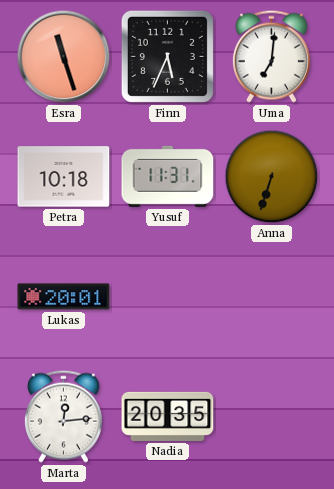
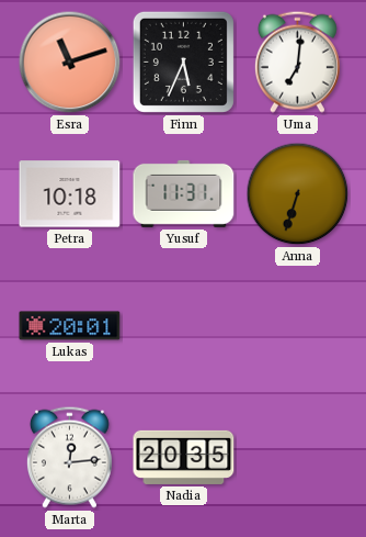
Esra: 11:27 -> 11:12 (70, 63)
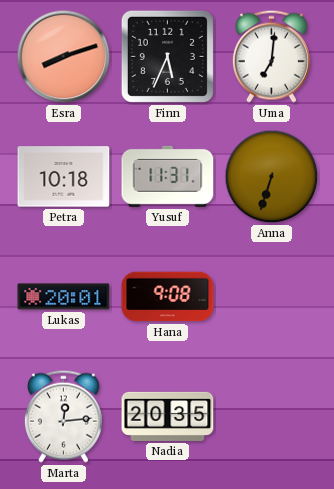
Esra: 11:12 -> 8:12 (64, 57)
Hana: none -> 9:08 (168, 297)
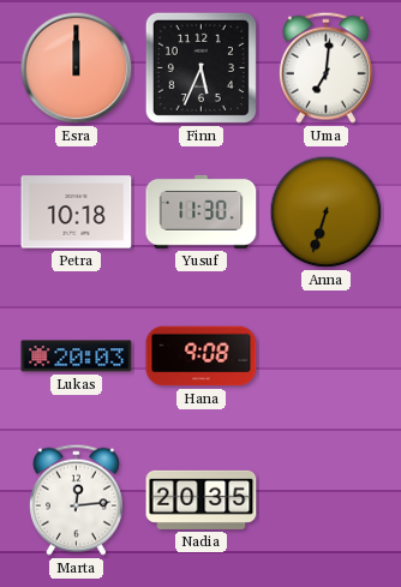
Esra: 8:12 -> 12:00 (77, 68)
Yusuf: 11:31 -> 11:30 (202, 211)
Lukas: 20:01 -> 20:03 (77, 357)
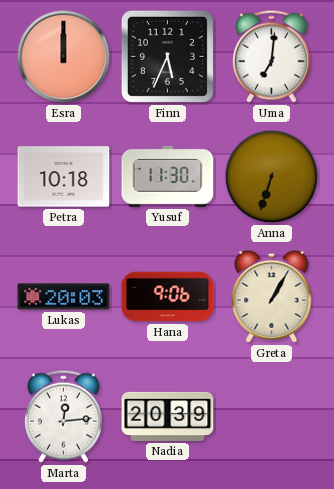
Hana: 9:08 -> 9:06 (168, 297)
Greta: none -> 1:05 (272, 296)
Nadia: 20:35 -> 20:39 (168, 416)
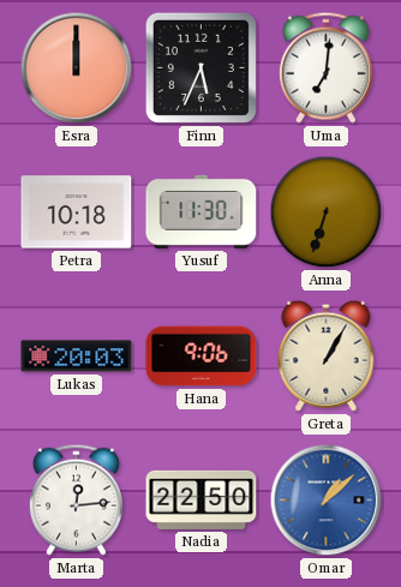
Nadia: 20:39 -> 22:50 (202, 499)
Omar: none -> 1:08 (327, 501)
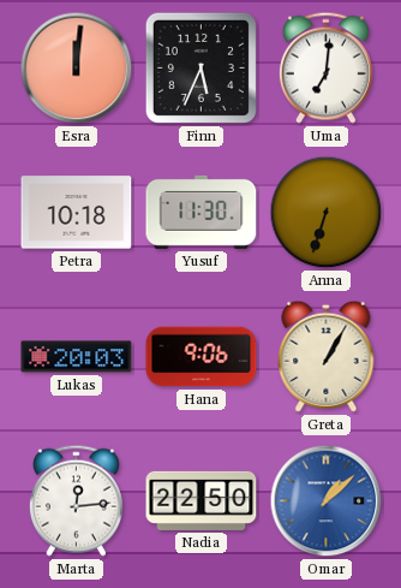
Esra: 12:00 -> 12:01 (77, 69)
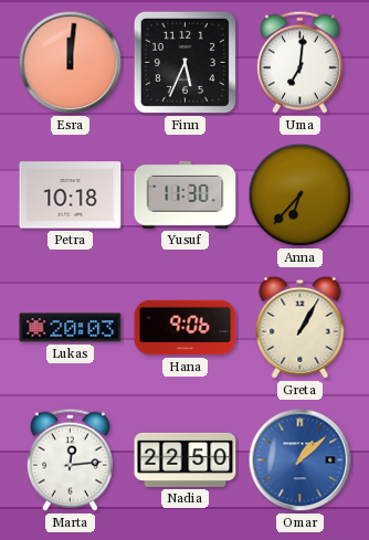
Anna: 6:33 -> 6:37 (301, 195)
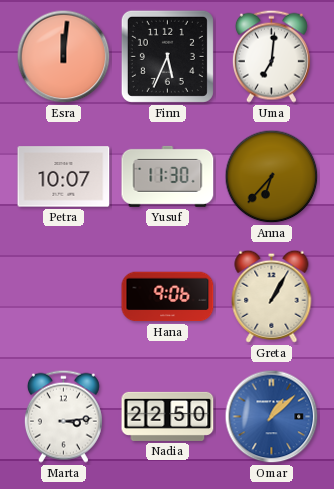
Petra: 10:18 -> 10:07 (64, 177)
Lukas: 20:03 -> none (71, 328)
Marta: 12:14 -> 3:14 (63, 416)
